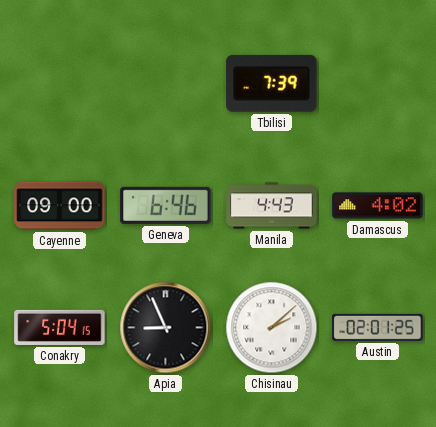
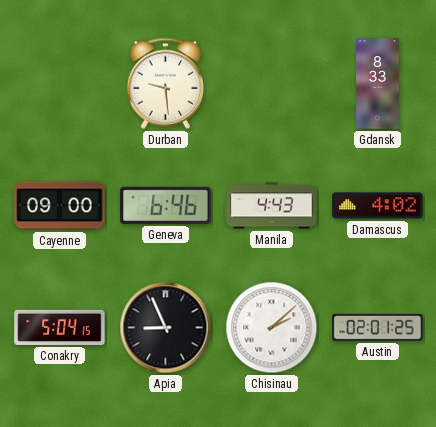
Durban: none -> 9:29 (165, 83)
Tbilisi: 7:39 -> none (272, 83)
Gdansk: none -> 8:33 (378, 84)
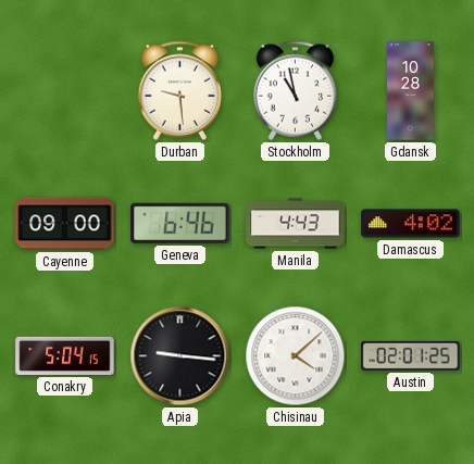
Stockholm: none -> 10:58 (295, 90)
Gdansk: 8:33 -> 10:28 (411, 91)
Apia: 8:56 -> 9:16 (180, 356)
Chisinau: 2:08 -> 4:08 (296, 356)
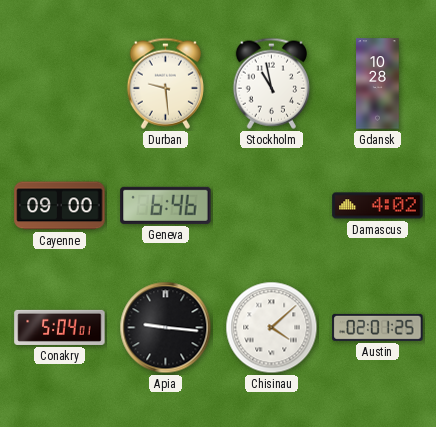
Manila: 4:43 -> none (296, 224)
Conakry: 5:04:15 -> 5:04:01 (60, 327)
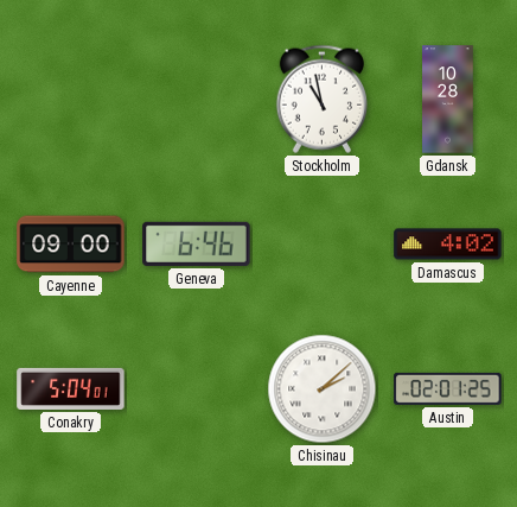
Durban: 9:29 -> none (165, 83)
Apia: 9:16 -> none (166, 328)
Chisinau: 4:08 -> 2:08 (323, 389)
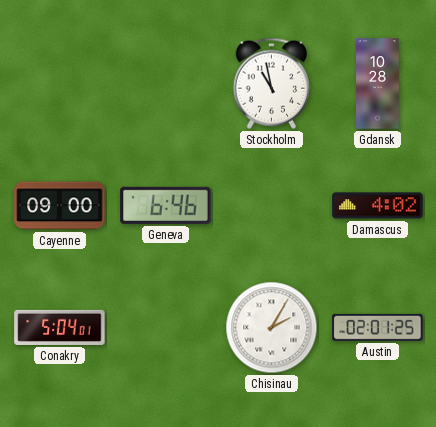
Chisinau: 2:08 -> 2:05 (272, 328)
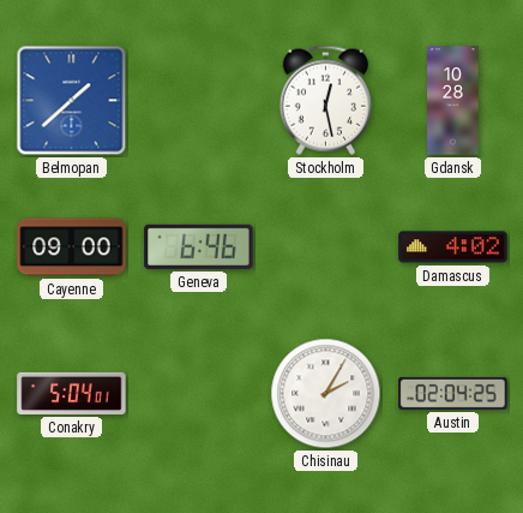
Belmopan: none -> 1:38 (72, 101)
Stockholm: 10:58 -> 12:28 (325, 100)
Austin: 02:01 -> 02:04 (453, 393)
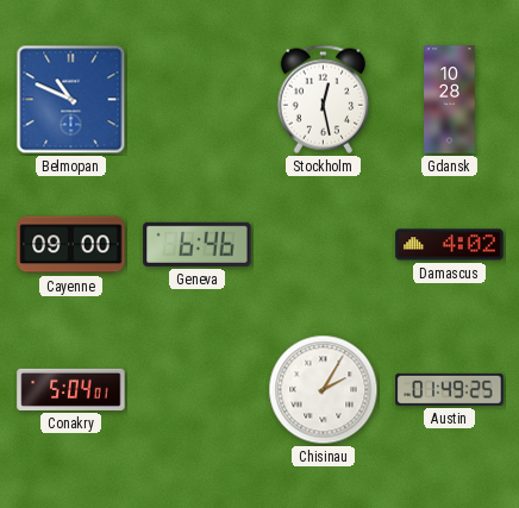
Belmopan: 1:38 -> 10:49 (71, 100)
Austin: 02:04 -> 01:49 (450, 389)
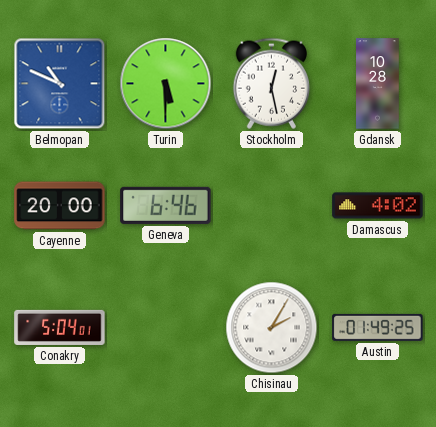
Turin: none -> 5:30 (166, 84)
Cayenne: 09:00 -> 20:00 (60, 206)
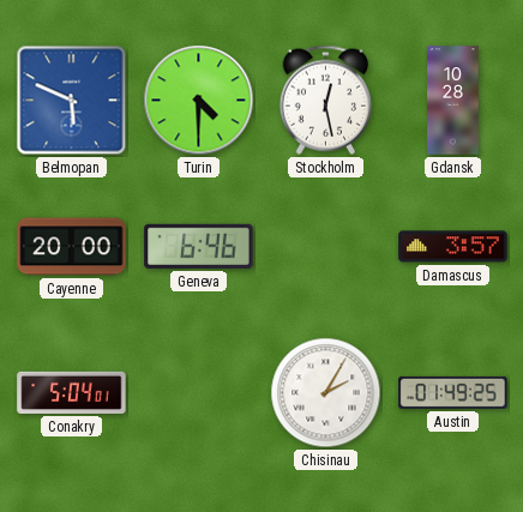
Belmopan: 10:49 -> 5:49 (72, 101)
Turin: 5:30 -> 4:30 (199, 101)
Damascus: 4:02 -> 3:57 (453, 247)
